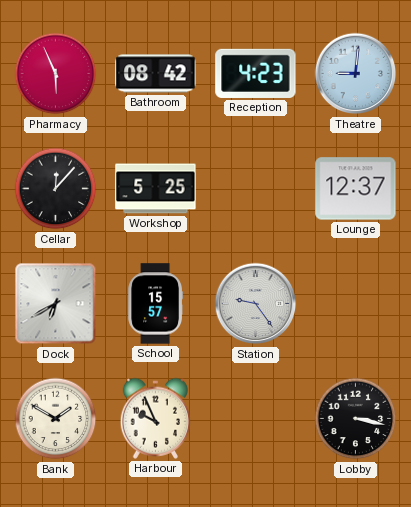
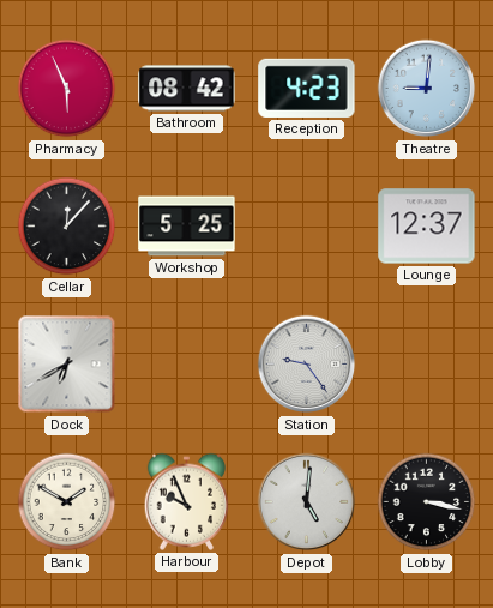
School: 15:57 -> none (155, 304)
Depot: none -> 5:01 (307, 502)
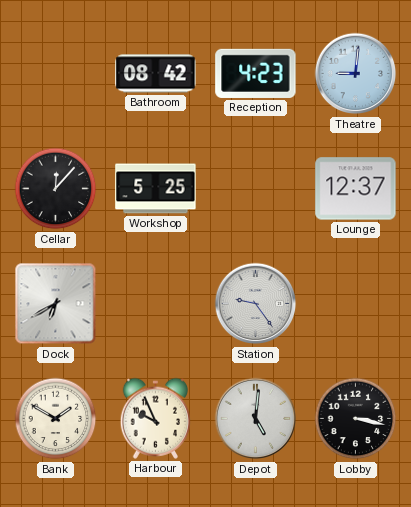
Pharmacy: 5:56 -> none (67, 89)
